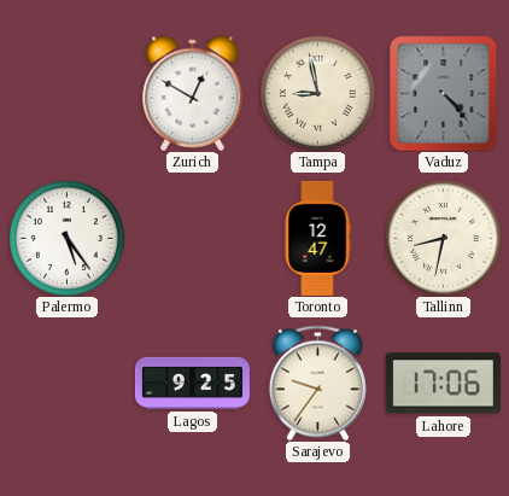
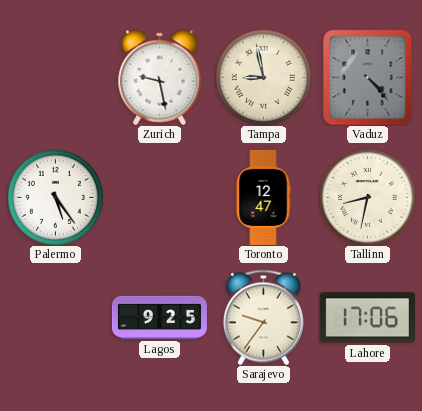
Zurich: 12:50 -> 9:28 (160, 77)
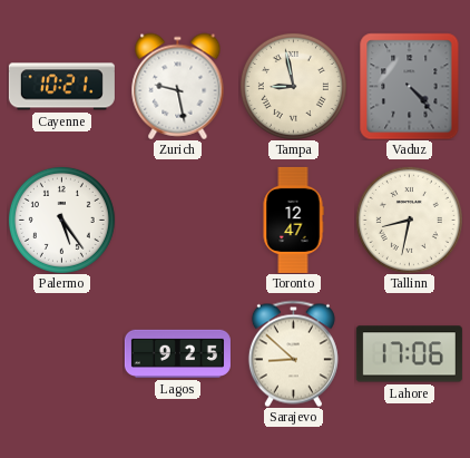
Cayenne: none -> 10:21 (61, 87)
Sarajevo: 9:36 -> 8:52 (293, 353)
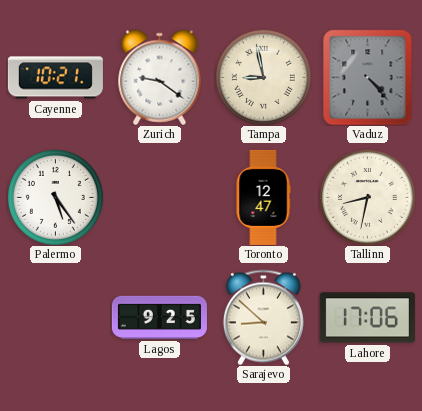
Zurich: 9:28 -> 9:21 (160, 77)
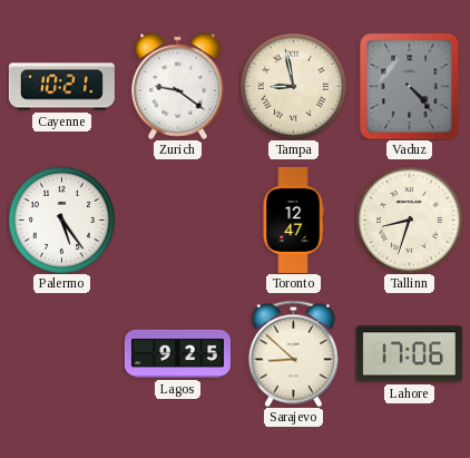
Tallinn: 8:32 -> 8:33 (409, 220)
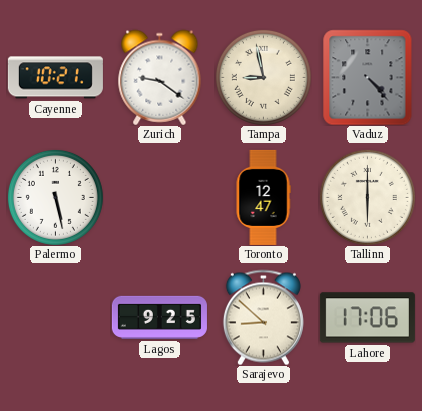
Palermo: 5:24 -> 5:28 (55, 197)
Tallinn: 8:33 -> 6:00 (367, 197)
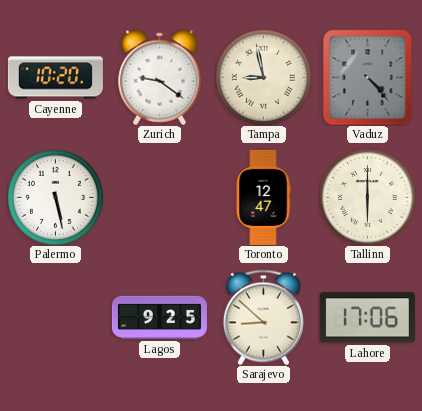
Cayenne: 10:21 -> 10:20 (55, 78)
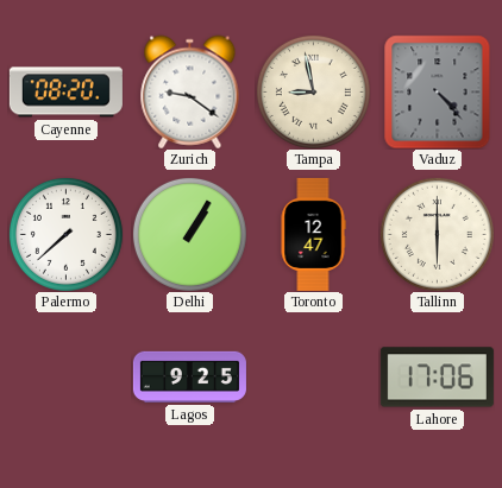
Cayenne: 10:20 -> 08:20 (65, 93)
Palermo: 5:28 -> 7:38 (65, 234)
Delhi: none -> 1:05 (189, 234)
Sarajevo: 8:52 -> none (263, 317)
